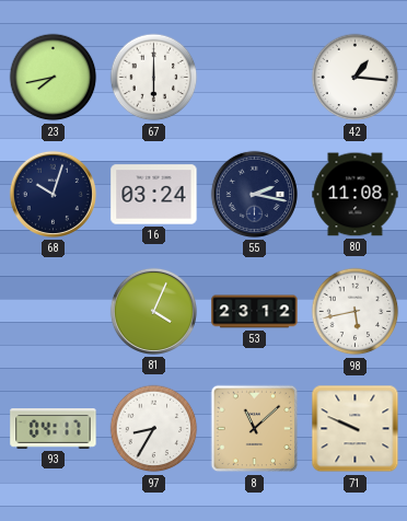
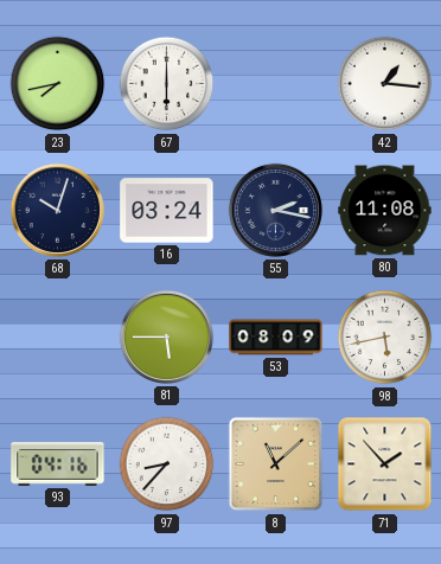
81: 4:04 -> 5:45 (166, 337)
53: 23:12 -> 08:09 (276, 338)
93: 04:17 -> 04:16 (58, 464)
97: 8:35 -> 8:37 (167, 464)
71: 9:49 -> 1:53 (385, 464)
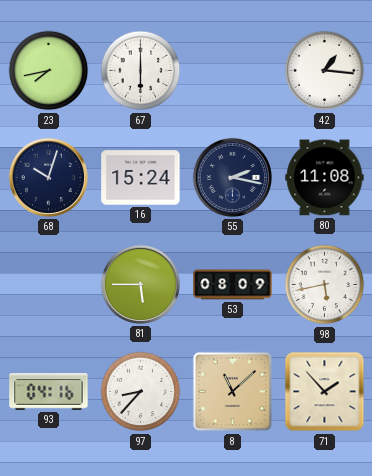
16: 03:24 -> 15:24 (141, 178)
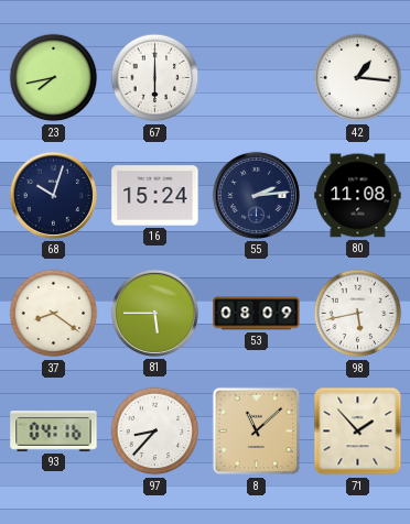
55: 2:17 -> 2:14 (256, 195)
37: none -> 8:21 (54, 314)
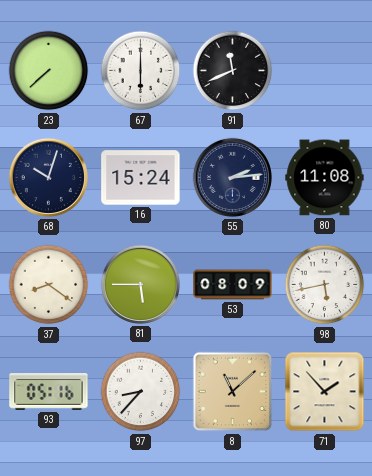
23: 7:43 -> 7:38 (49, 71)
91: none -> 11:41 (233, 71)
42: 1:16 -> none (358, 78)
93: 04:16 -> 05:16 (49, 392)
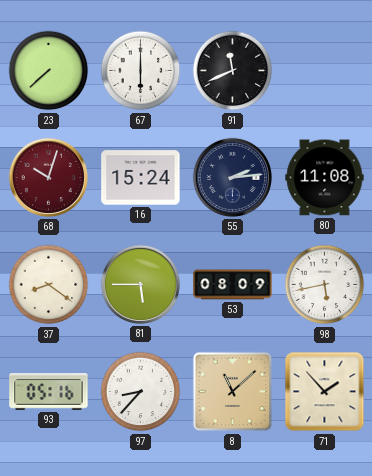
68 dial: navy -> burgundy (48, 177)
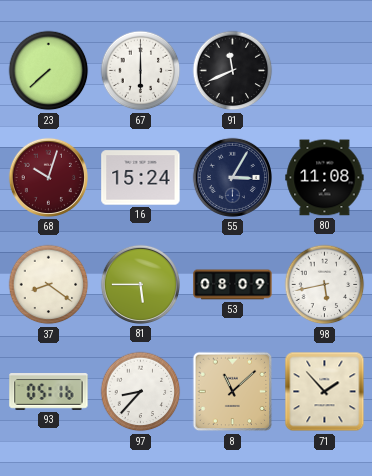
55: 2:14 -> 3:05 (232, 177)
